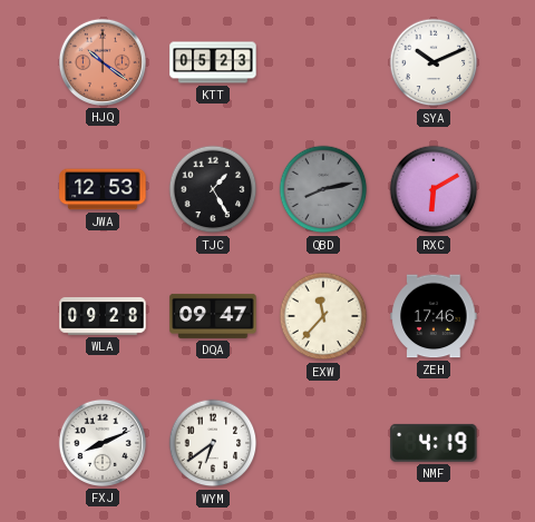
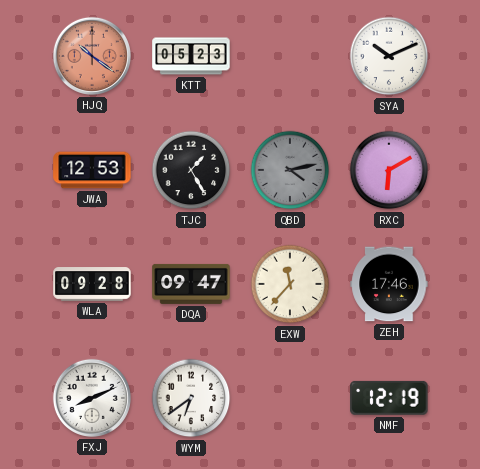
QBD: 8:13 -> 4:13 (290, 170)
NMF: 4:19 -> 12:19 (389, 398)
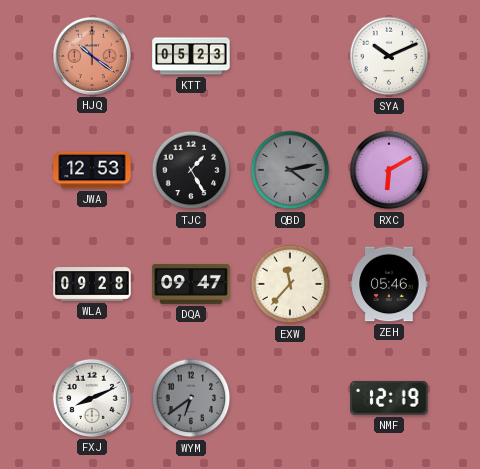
ZEH: 17:46 -> 05:46 (389, 284)
WYM dial: white -> grey (191, 398)
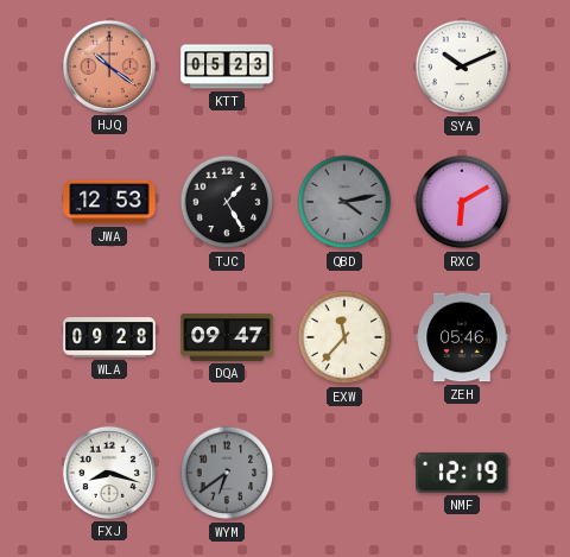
FXJ: 8:11 -> 8:18 (109, 473)
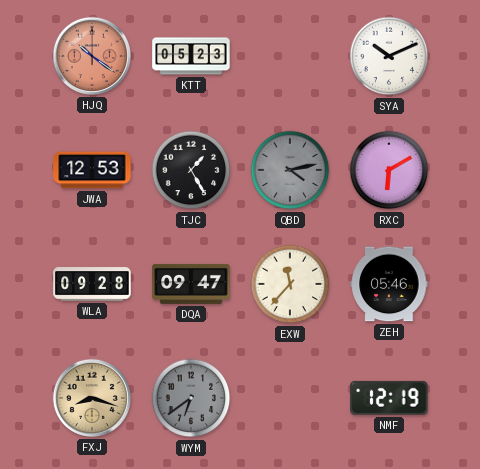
FXJ dial: white -> champagne (92, 398)
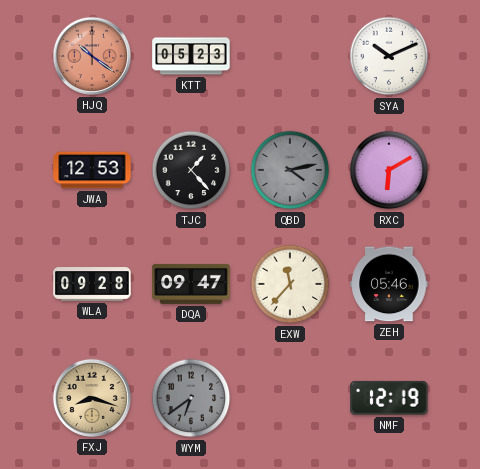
TJC: 1:25 -> 1:23 (191, 170)
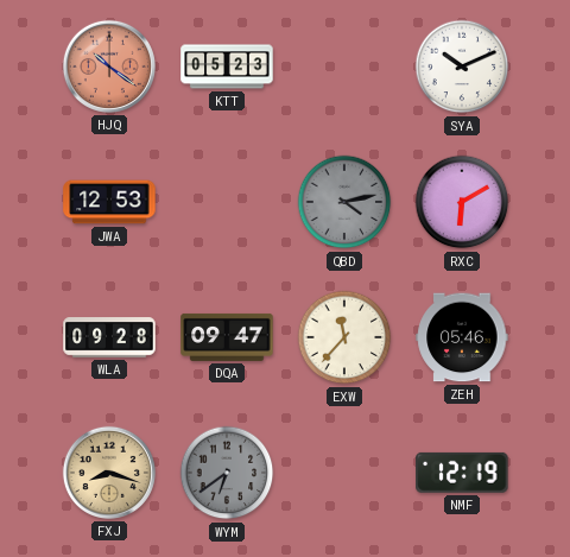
TJC: 1:23 -> none (191, 170)
